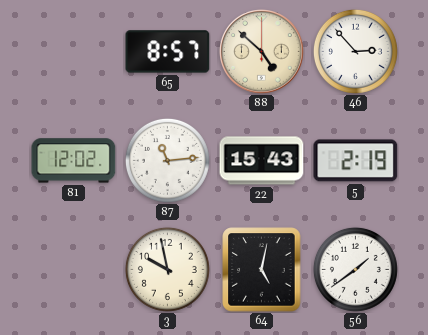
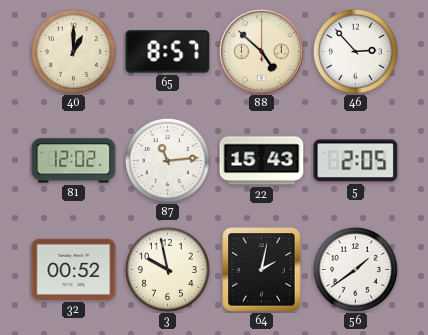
40: none -> 1:00 (73, 51)
5: 2:19 -> 2:05 (356, 161)
32: none -> 00:52 (74, 269)
64: 5:02 -> 2:02 (262, 270)
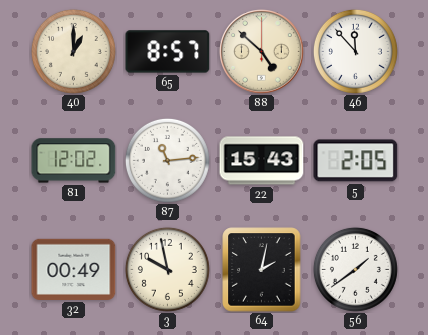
46: 2:53 -> 11:53 (355, 51)
32: 00:52 -> 00:49 (74, 269)
